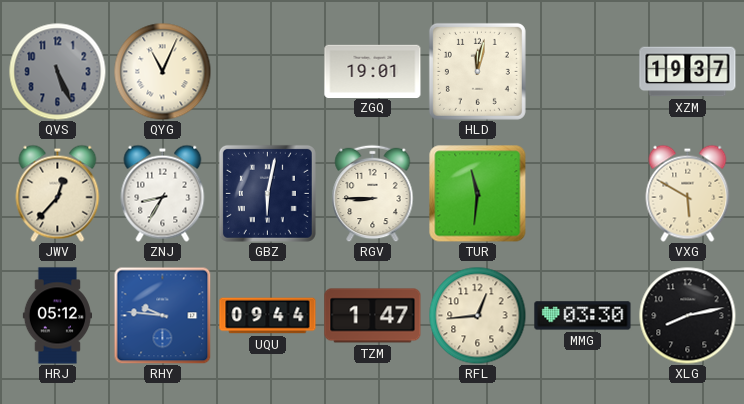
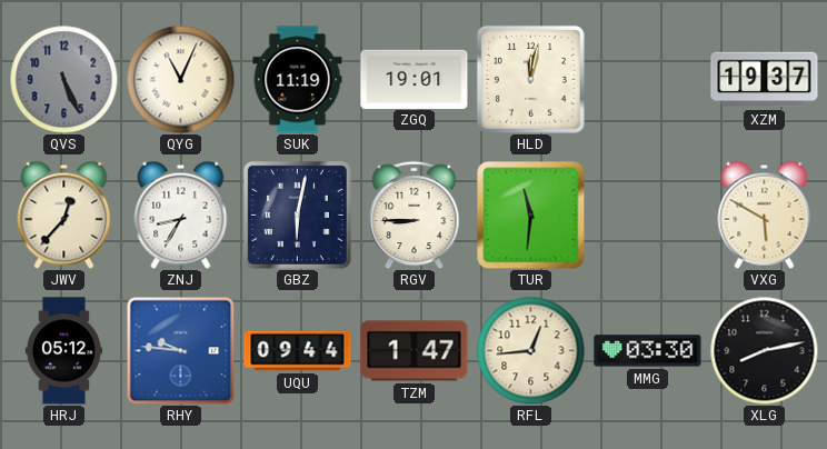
SUK: none -> 11:19 (298, 80)
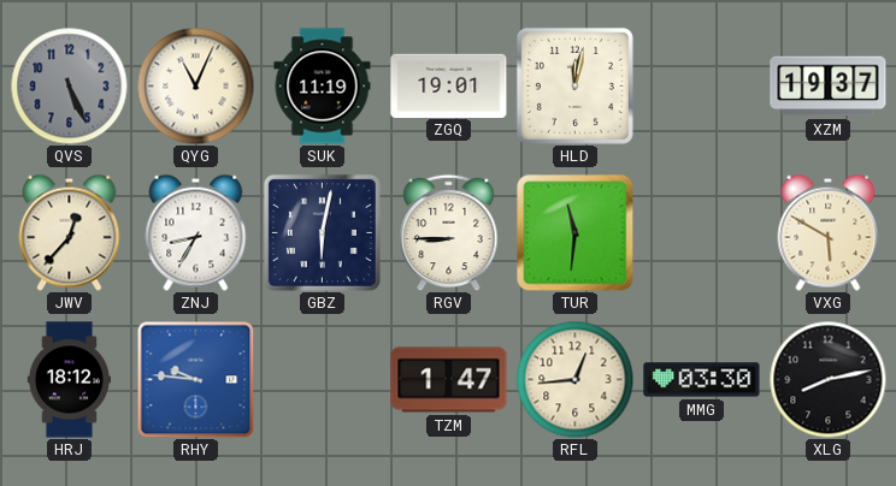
HRJ: 05:12 -> 18:12 (69, 380)
UQU: 09:44 -> none (298, 351)
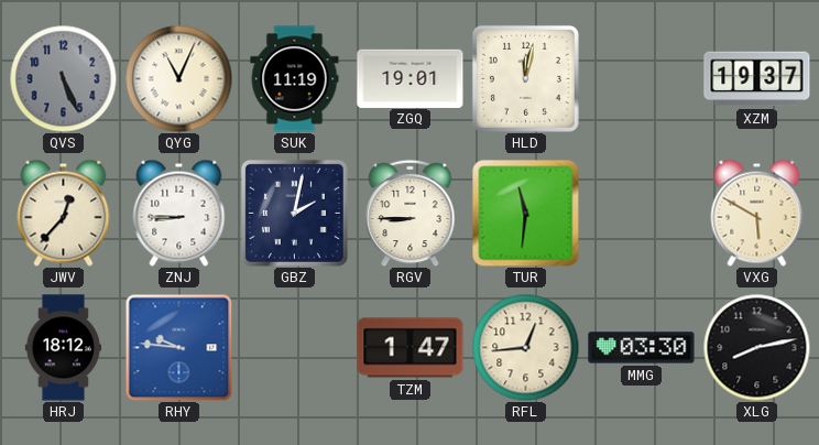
ZNJ: 8:35 -> 8:45 (179, 213)
GBZ: 6:02 -> 2:02 (294, 213)
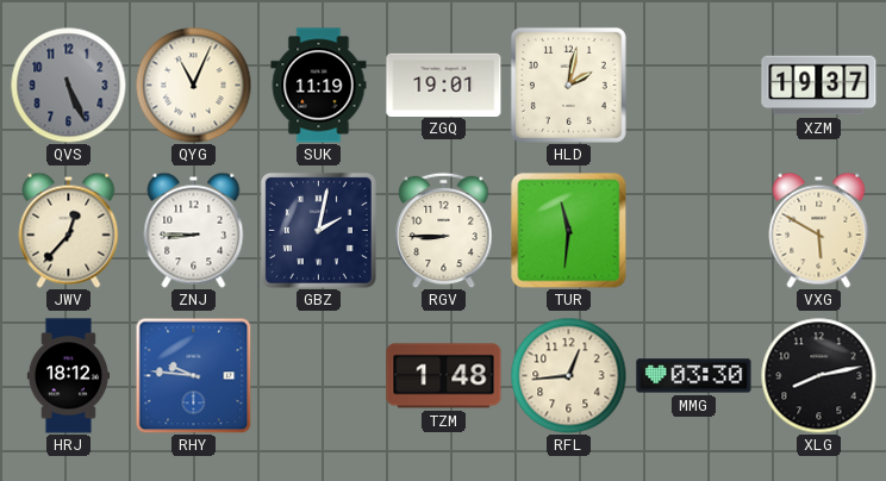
HLD: 12:02 -> 2:02 (568, 85)
TZM: 1:47 -> 1:48 (444, 376)
